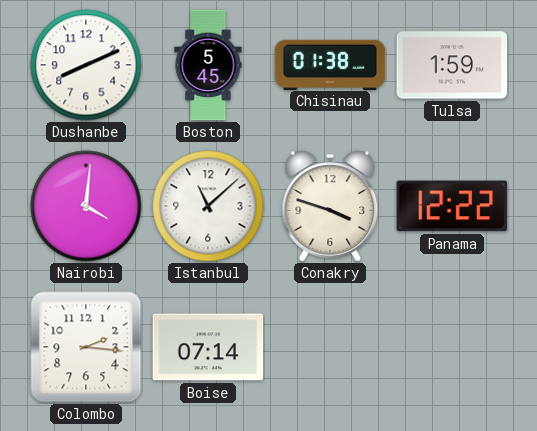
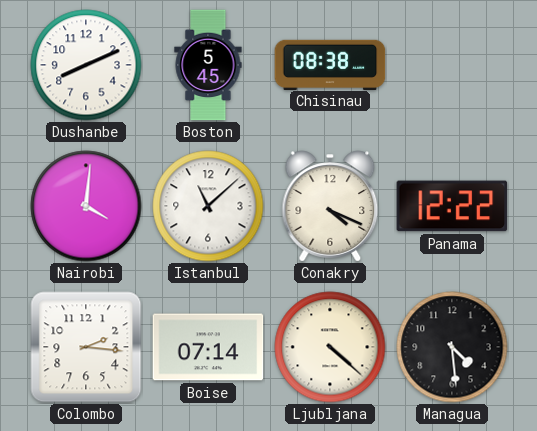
Chisinau: 01:38 -> 08:38 (330, 64)
Tulsa: 1:59 -> none (452, 65)
Conakry: 3:48 -> 4:19 (330, 206)
Ljubljana: none -> 4:22 (330, 347)
Managua: none -> 4:29 (452, 347)
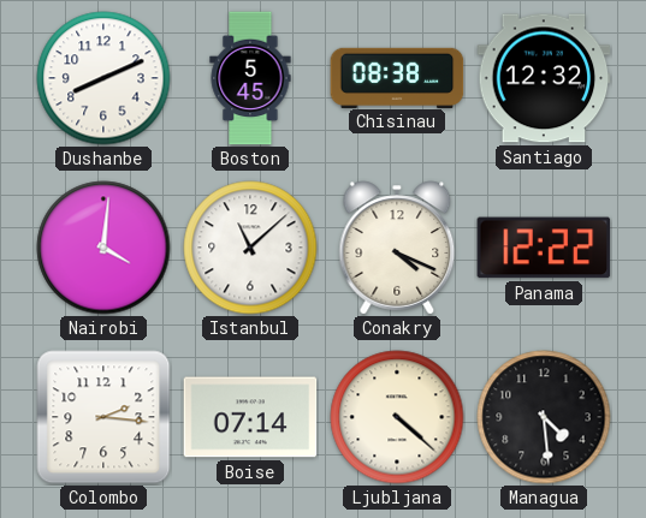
Santiago: none -> 12:32 (544, 78)
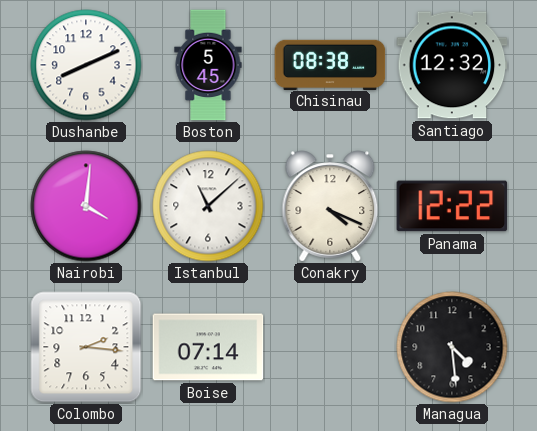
Ljubljana: 4:22 -> none (397, 417)
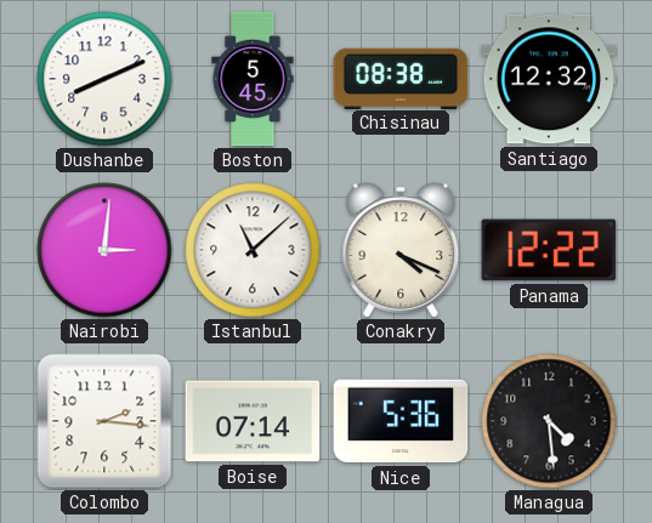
Nairobi: 4:01 -> 3:01 (104, 250)
Nice: none -> 5:36 (401, 421)
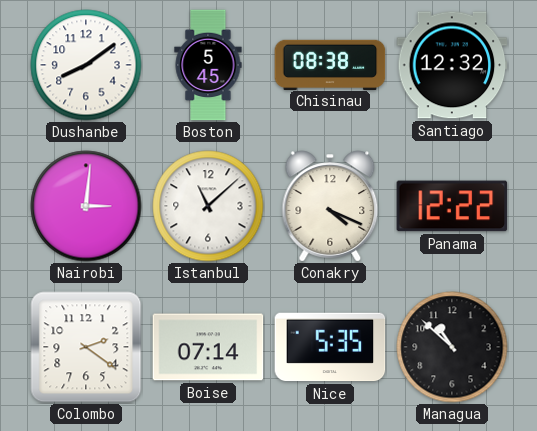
Dushanbe: 8:11 -> 8:09 (86, 65)
Colombo: 2:16 -> 2:21 (86, 347)
Nice: 5:36 -> 5:35 (330, 347)
Managua: 4:29 -> 10:52 (452, 347)
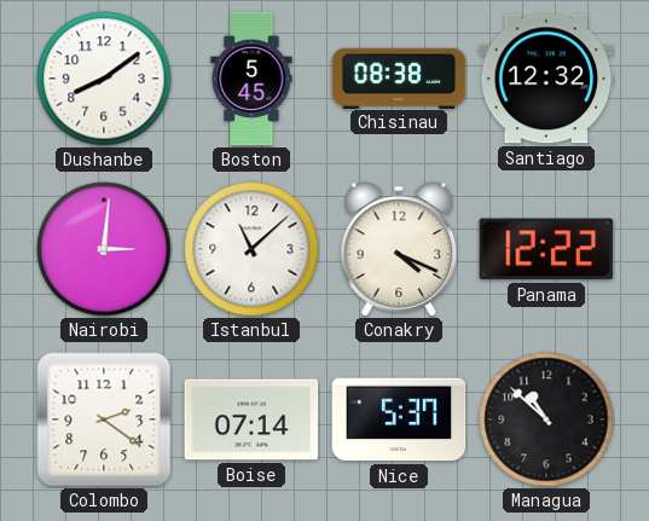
Nice: 5:35 -> 5:37 (399, 419)
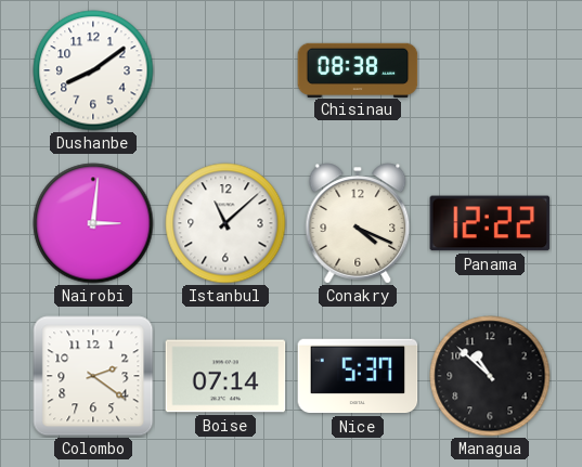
Boston: 5:45 -> none (251, 79)
Santiago: 12:32 -> none (546, 79)
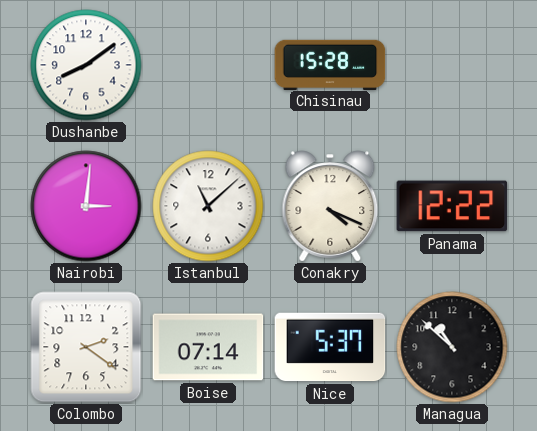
Chisinau: 08:38 -> 15:28 (330, 64)
